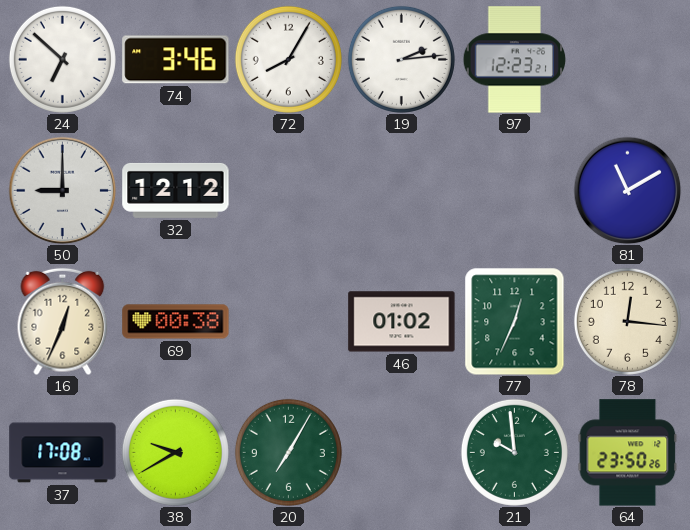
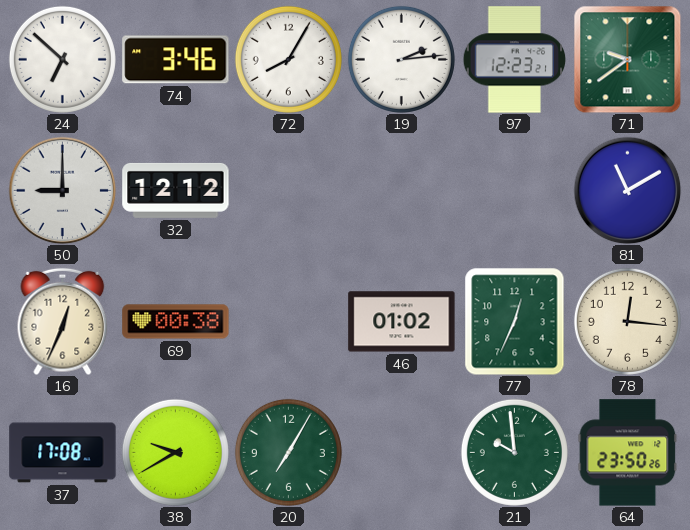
71: none -> 9:39 (627, 59)
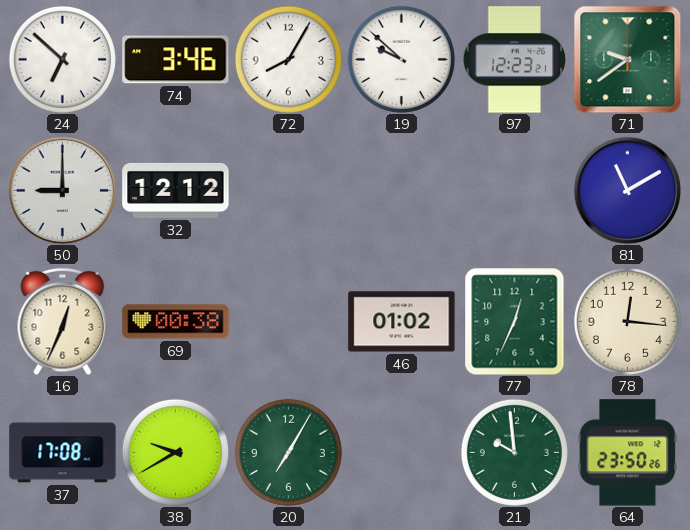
19: 2:14 -> 9:52 (401, 59)
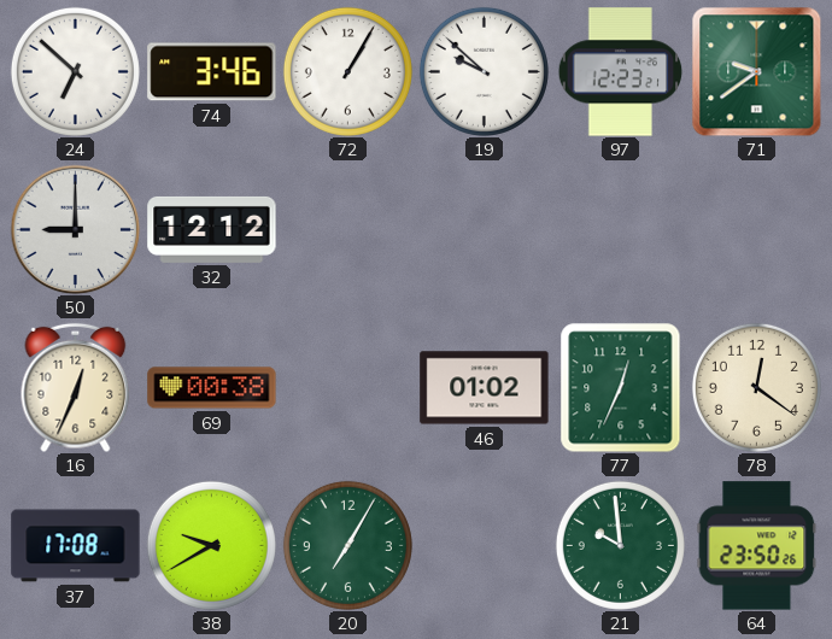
72: 8:05 -> 1:05 (347, 71)
81: 11:10 -> none (627, 190)
78: 12:16 -> 12:21 (756, 387)
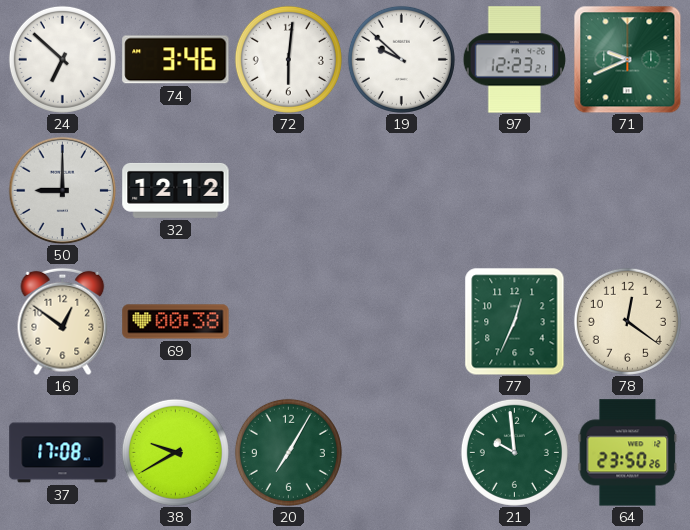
72: 1:05 -> 6:01 (288, 59)
71: 9:39 -> 9:41 (627, 59)
16: 12:34 -> 12:51 (63, 321)
46: 01:02 -> none (485, 388)
